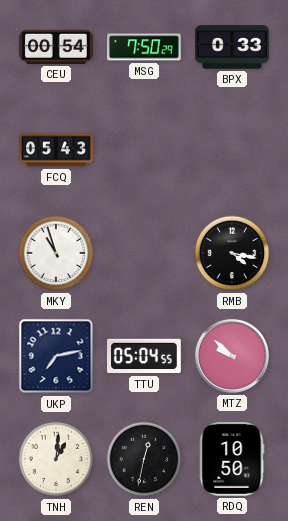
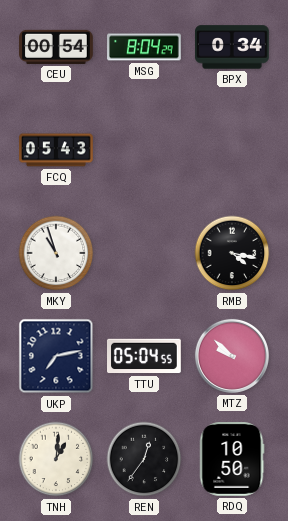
MSG: 7:50 -> 8:04 (144, 47)
BPX: 0:33 -> 0:34 (233, 47)
REN: 12:32 -> 12:36 (144, 459)
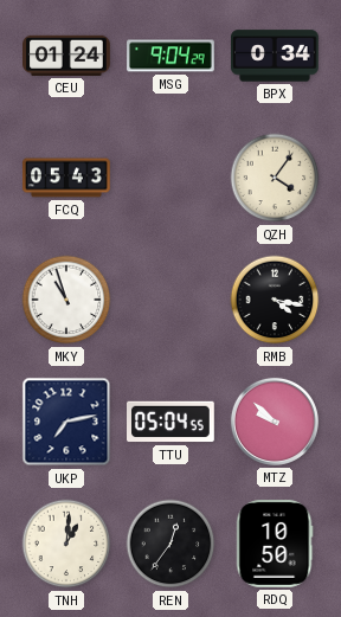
CEU: 00:54 -> 01:24 (67, 56)
MSG: 8:04 -> 9:04 (170, 56)
QZH: none -> 4:06 (275, 178)
